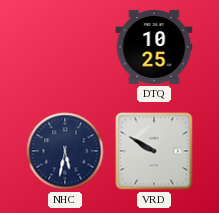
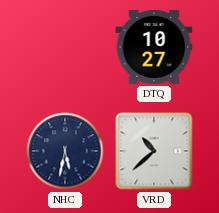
DTQ: 10:25 -> 10:27 (154, 47)
VRD: 9:50 -> 10:38 (154, 151)
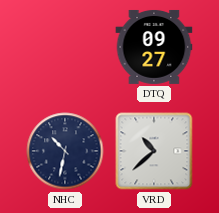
DTQ: 10:27 -> 09:27 (154, 47)
NHC: 5:32 -> 10:32 (65, 151)
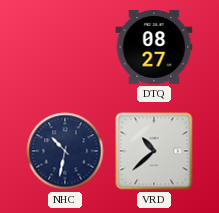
DTQ: 09:27 -> 08:27 (154, 47)
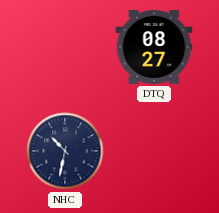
VRD: 10:38 -> none (154, 151)
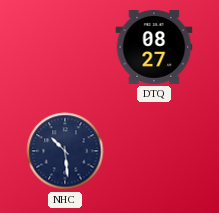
NHC: 10:32 -> 10:29 (65, 151)
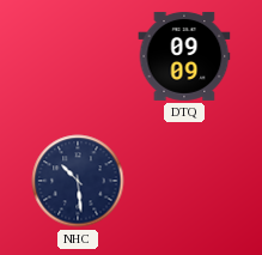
DTQ: 08:27 -> 09:09 (184, 56)
